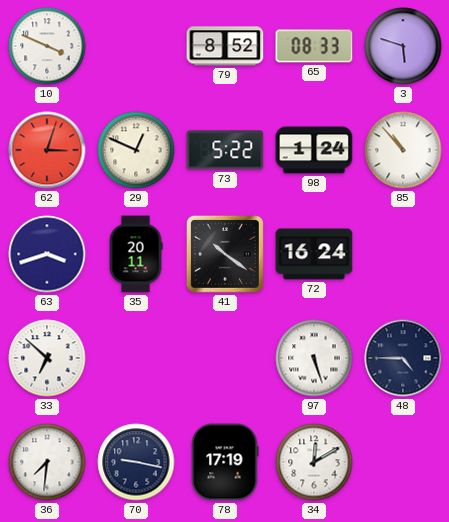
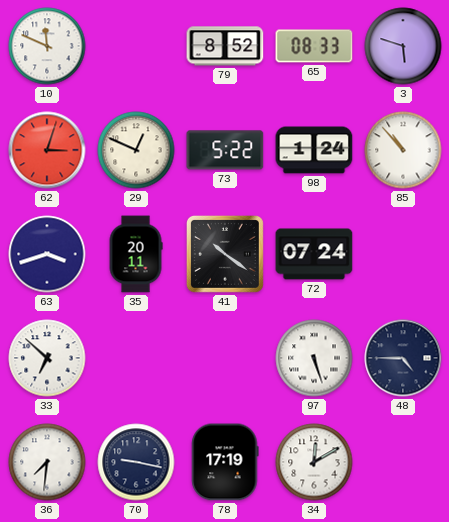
10: 3:49 -> 11:49 (47, 46)
72: 16:24 -> 07:24 (314, 254)
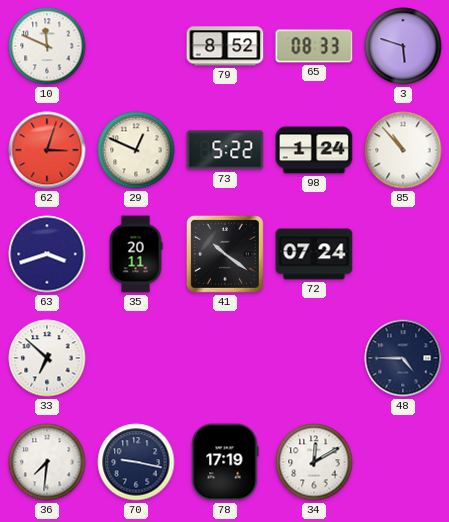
97: 5:27 -> none (314, 358)
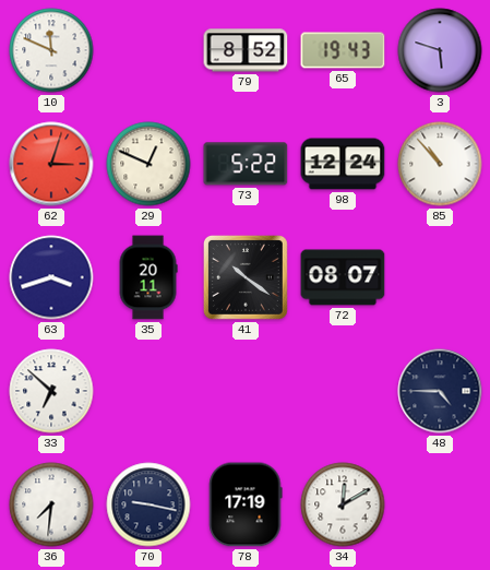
65: 08:33 -> 19:43 (343, 50)
98: 1:24 -> 12:24 (343, 164)
72: 07:24 -> 08:07 (343, 277)
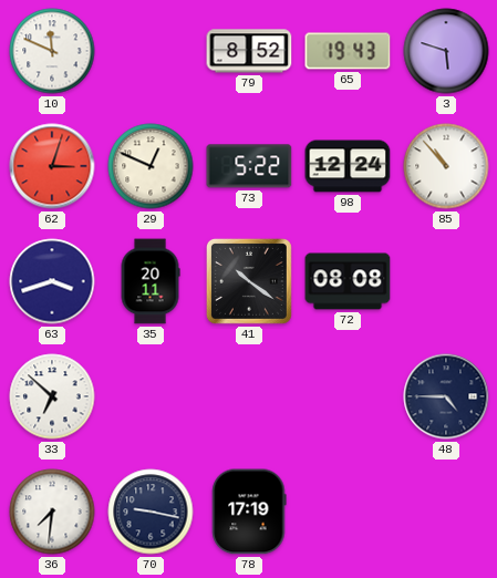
72: 08:07 -> 08:08 (348, 281)
34: 12:10 -> none (343, 504)
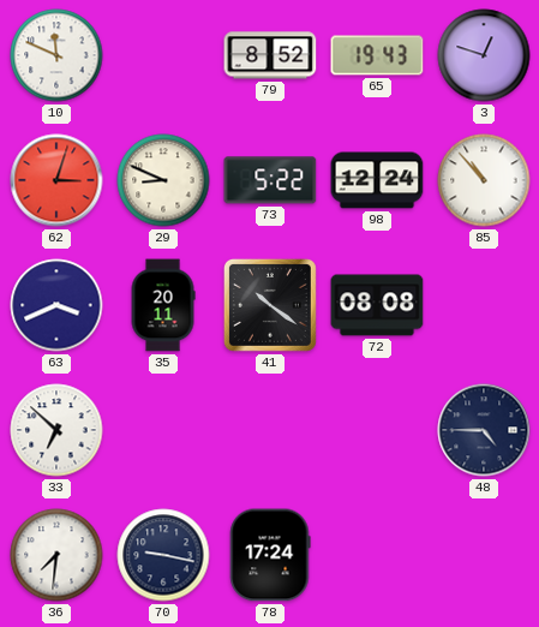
3: 5:48 -> 12:48 (484, 55)
29: 12:49 -> 8:49 (163, 180)
63: 3:42 -> 3:41 (56, 305)
78: 17:19 -> 17:24 (270, 555)
